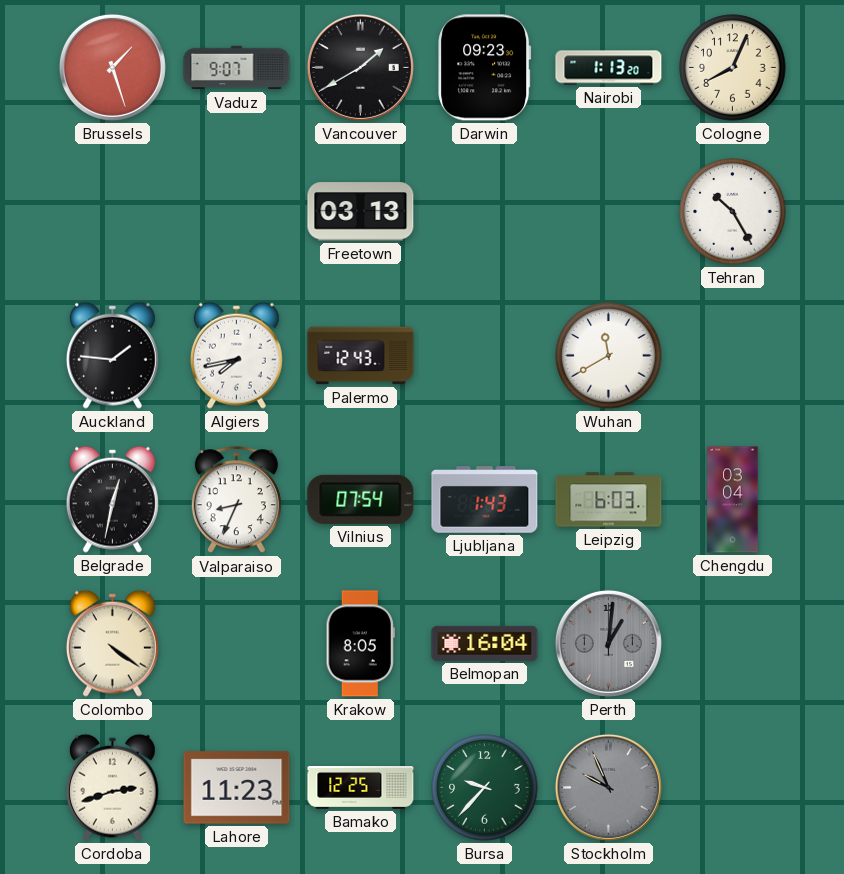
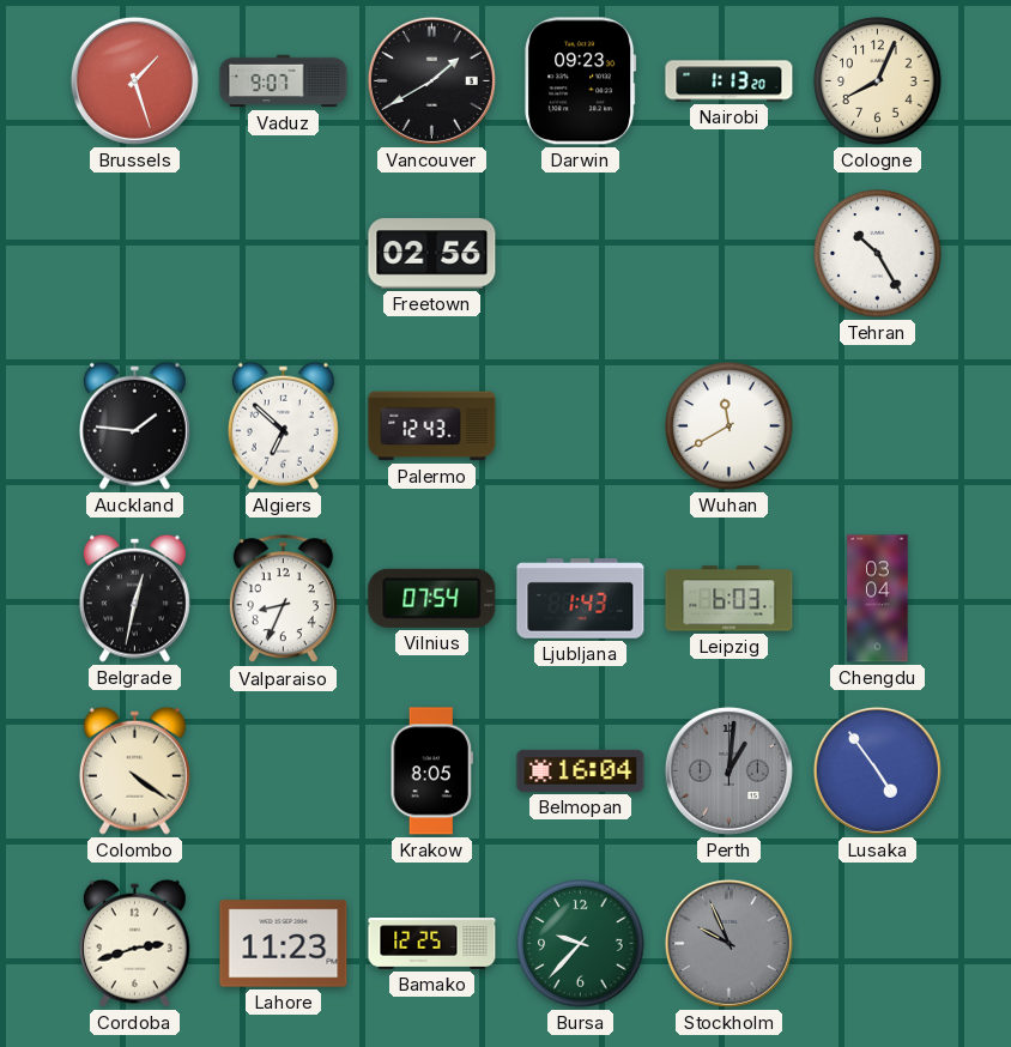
Freetown: 03:13 -> 02:56 (432, 254)
Algiers: 7:43 -> 6:52 (283, 425)
Lusaka: none -> 4:54 (877, 770)
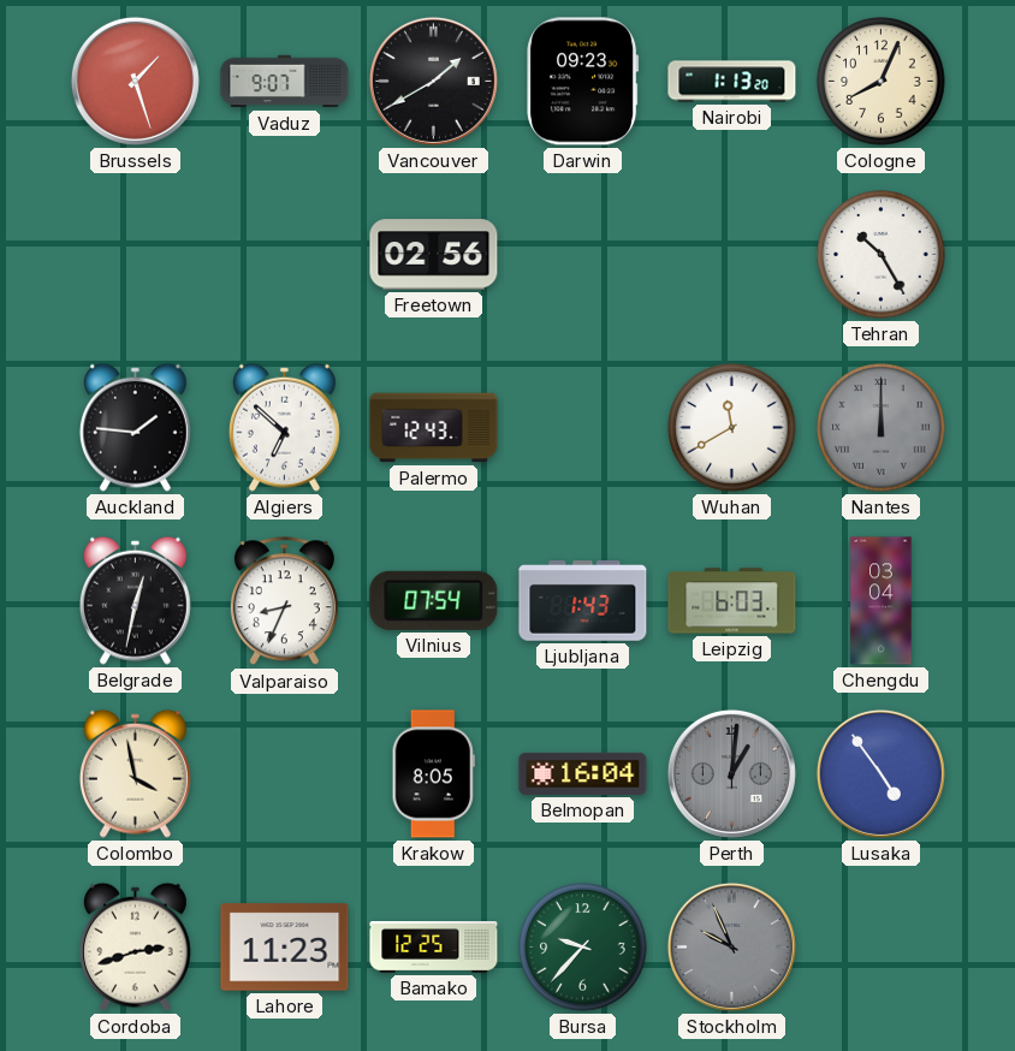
Nantes: none -> 12:00 (882, 428)
Colombo: 4:21 -> 3:58 (135, 773)
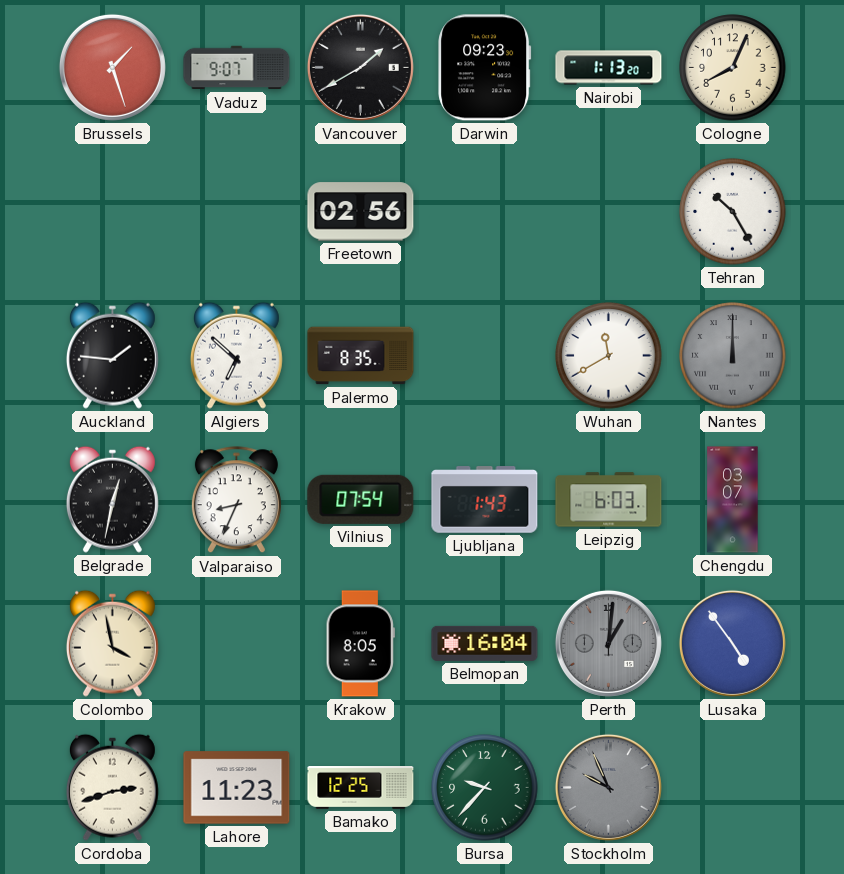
Palermo: 12:43 -> 8:35 (361, 356)
Chengdu: 03:04 -> 03:07 (733, 500)
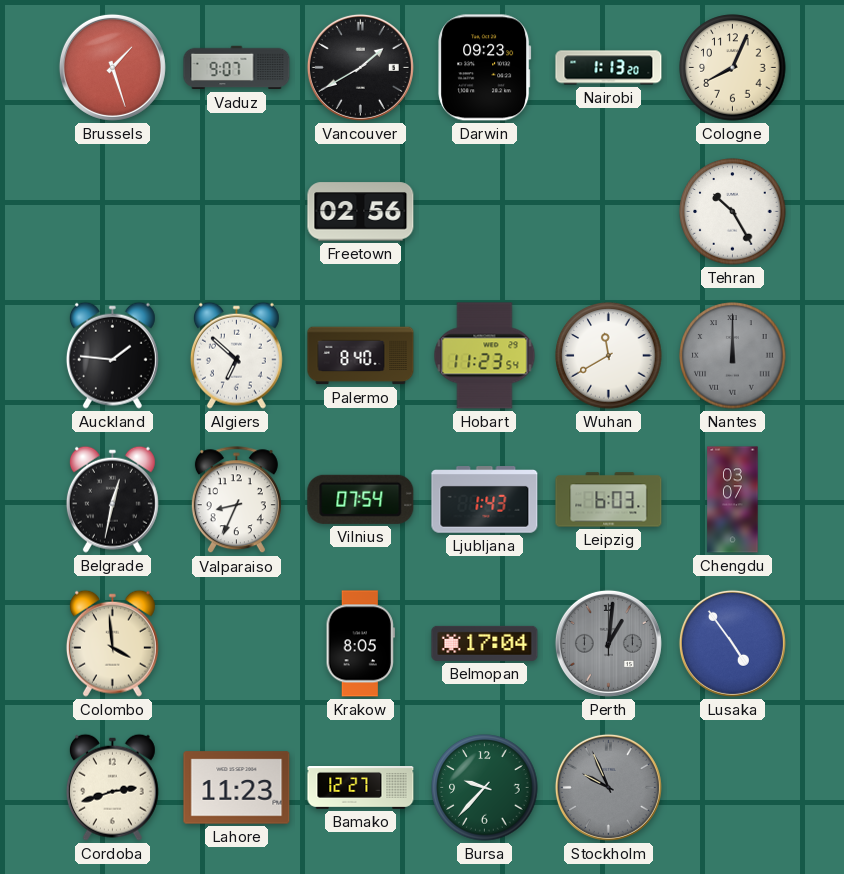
Palermo: 8:35 -> 8:40 (361, 356)
Hobart: none -> 11:23 (485, 356)
Colombo: 3:58 -> 3:59 (112, 643)
Belmopan: 16:04 -> 17:04 (485, 643)
Bamako: 12:25 -> 12:27 (361, 788)
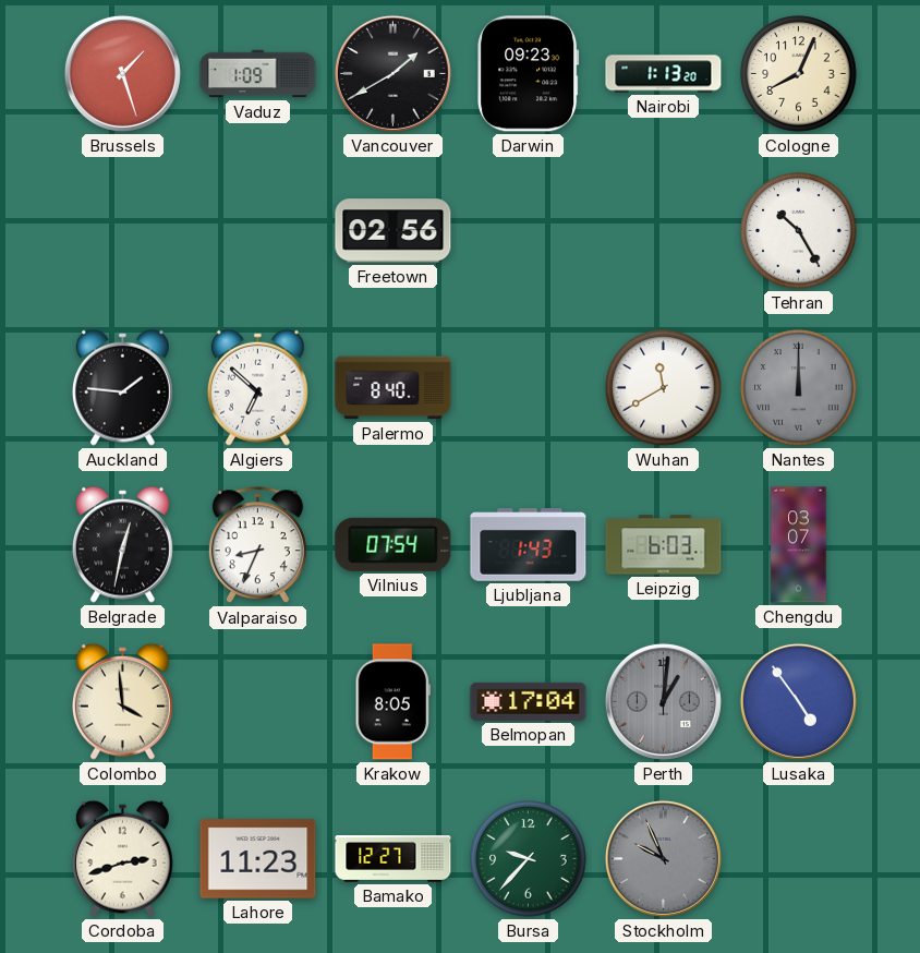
Vaduz: 9:07 -> 1:09 (258, 74)
Hobart: 11:23 -> none (485, 356)
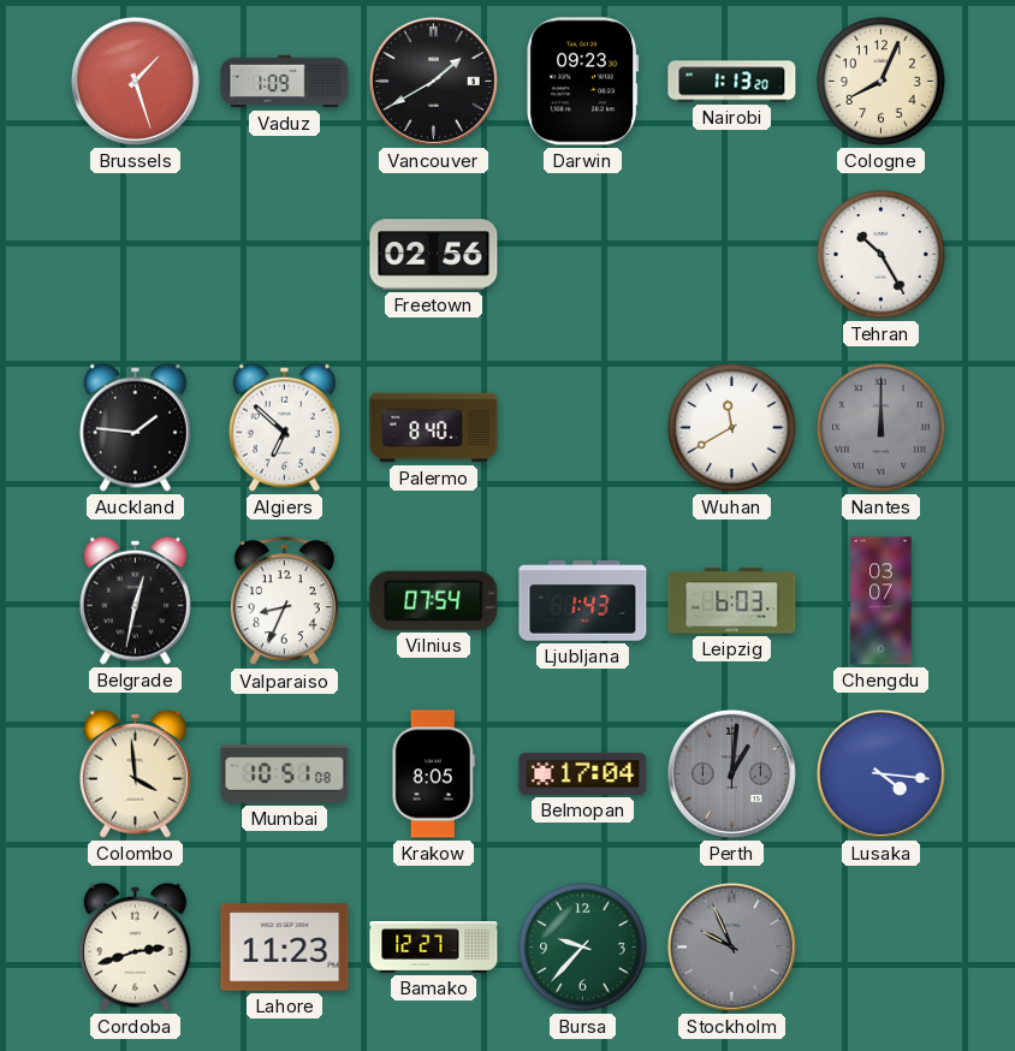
Mumbai: none -> 10:51 (285, 773)
Lusaka: 4:54 -> 4:16 (880, 773)
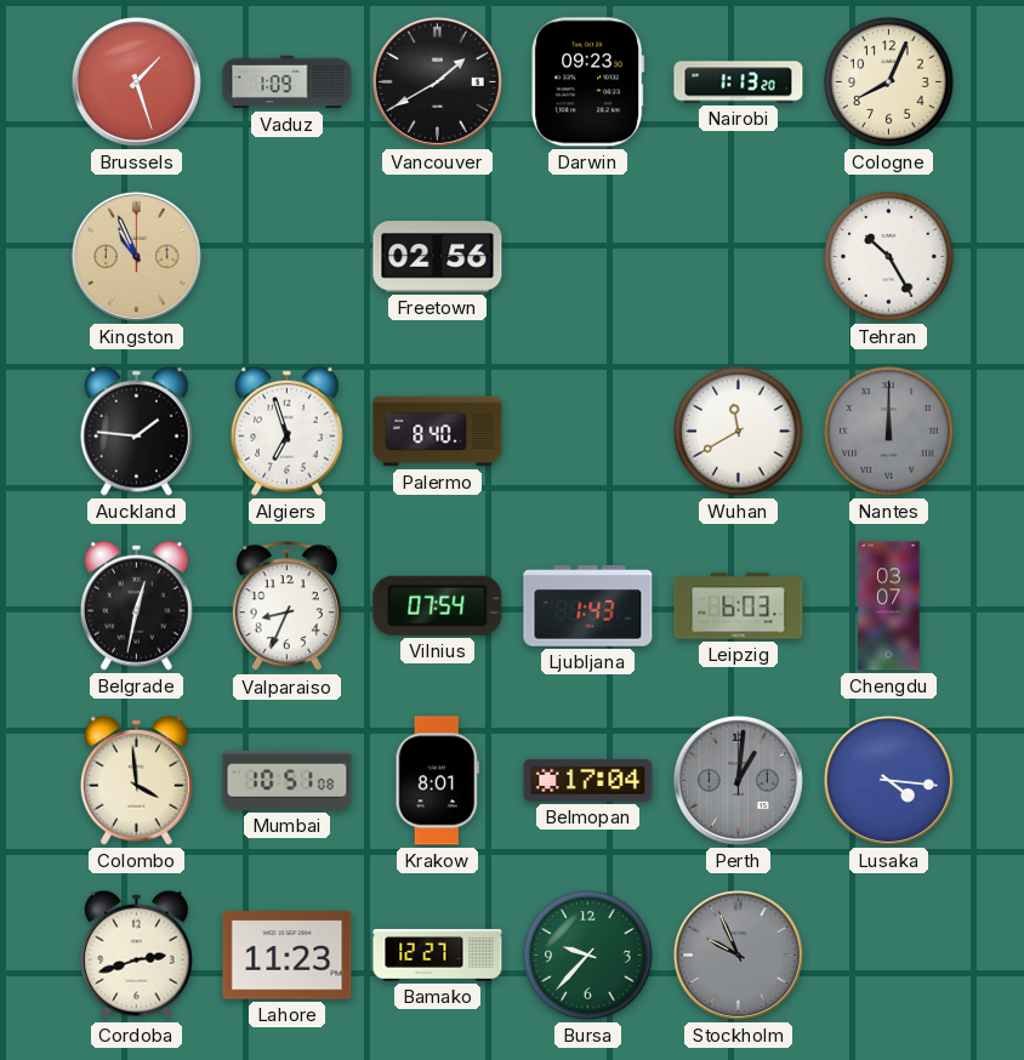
Kingston: none -> 10:56 (136, 256)
Algiers: 6:52 -> 6:57 (286, 431)
Krakow: 8:05 -> 8:01 (437, 781)
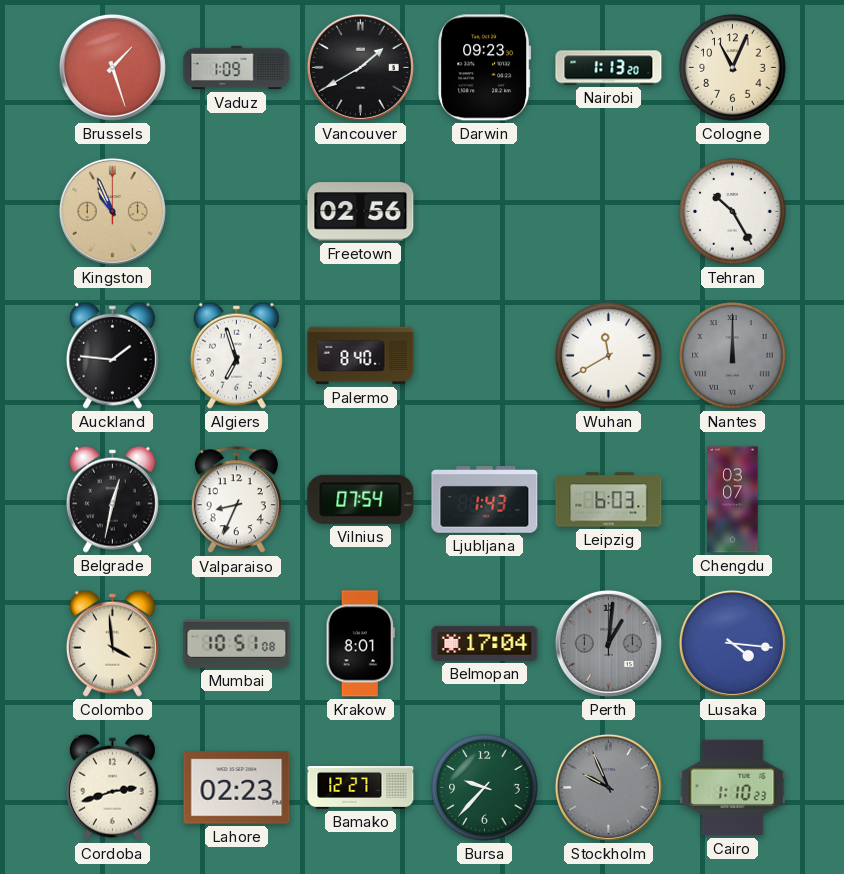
Cologne: 8:04 -> 11:04 (733, 68)
Lahore: 11:23 -> 02:23 (237, 788)
Cairo: none -> 1:10 (733, 788)
